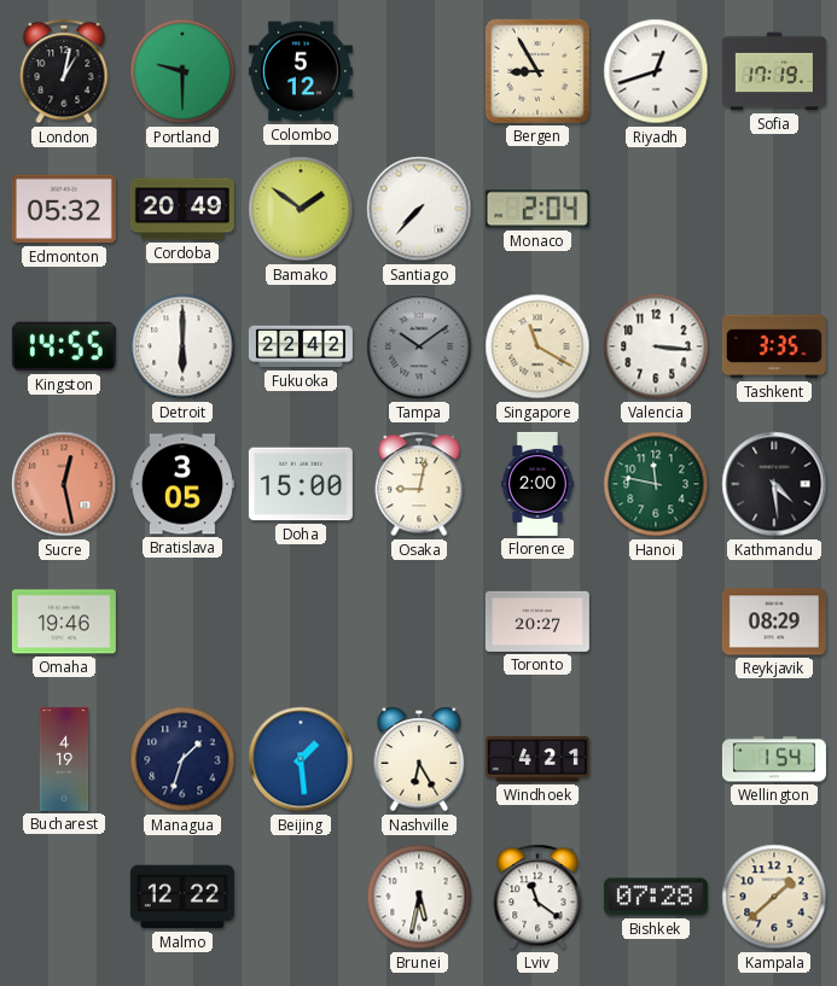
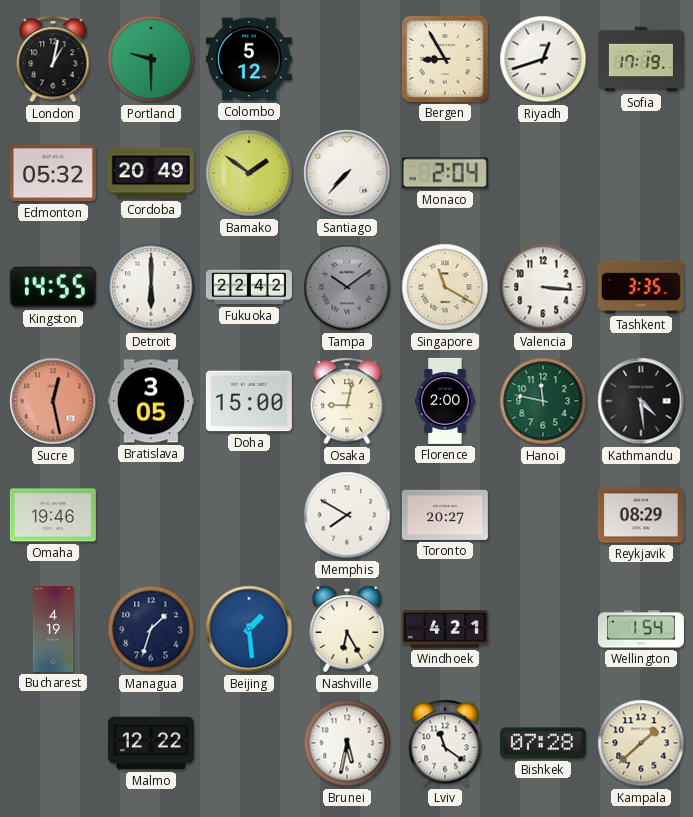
Memphis: none -> 7:50 (347, 515)
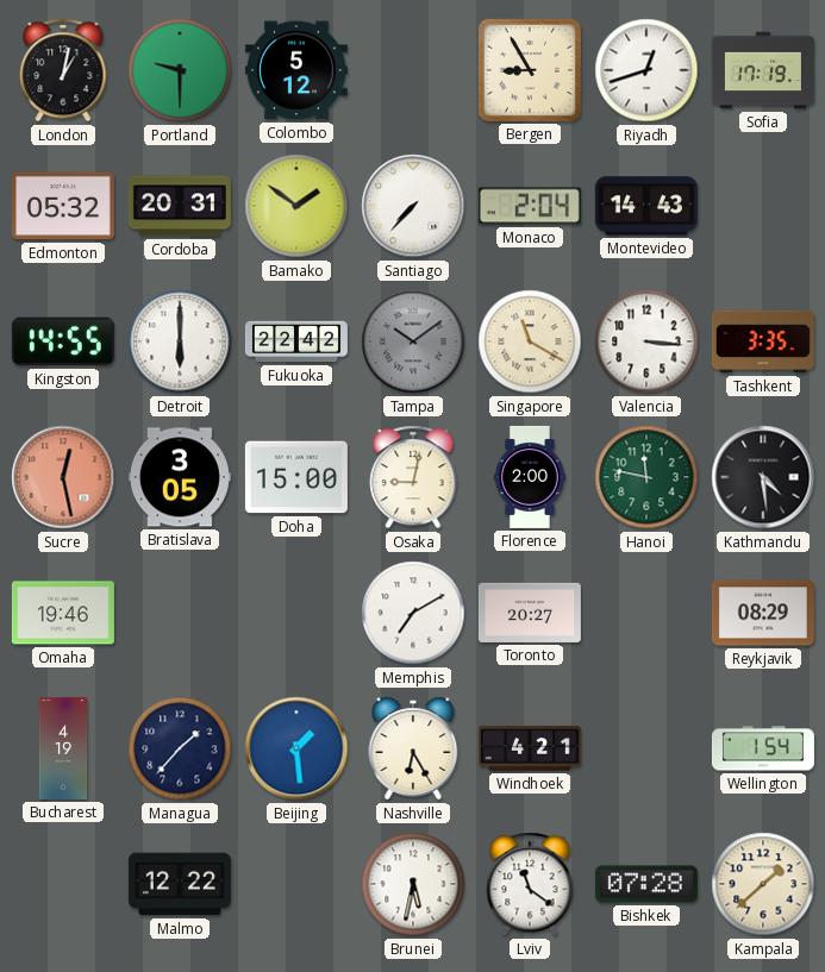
Cordoba: 20:49 -> 20:31 (180, 206)
Montevideo: none -> 14:43 (646, 206)
Memphis: 7:50 -> 7:10 (413, 613)
Managua: 1:33 -> 1:37 (180, 748)
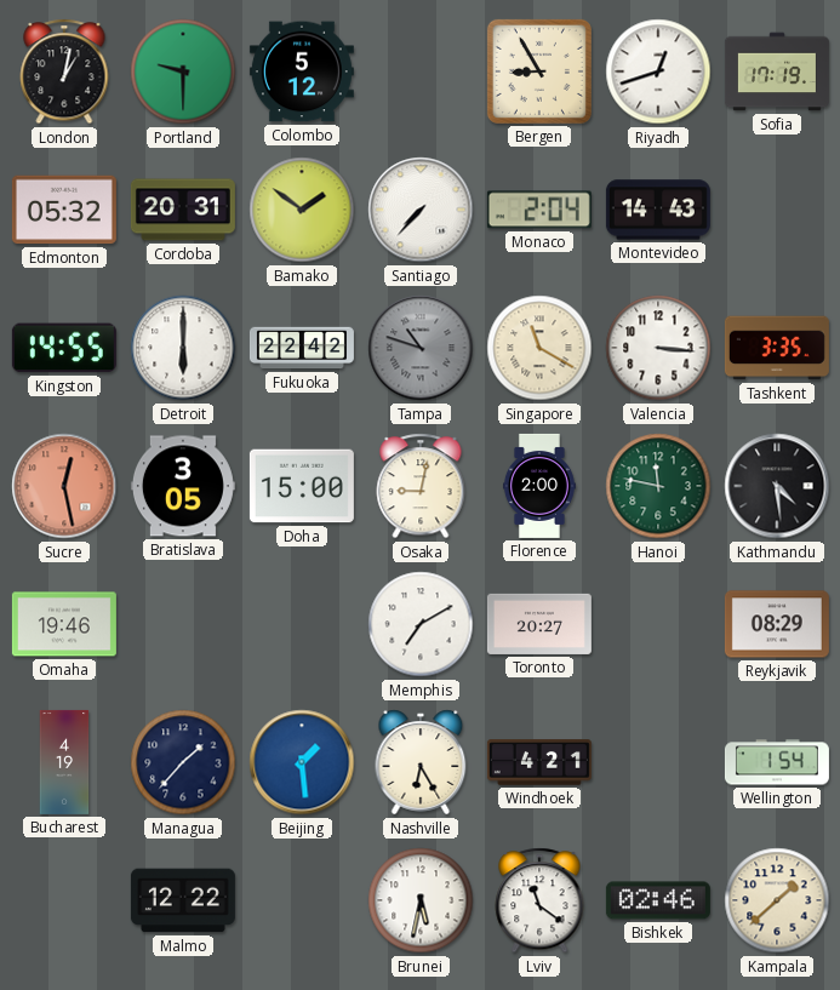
Tampa: 10:09 -> 10:48 (421, 348)
Bishkek: 07:28 -> 02:46 (658, 900)
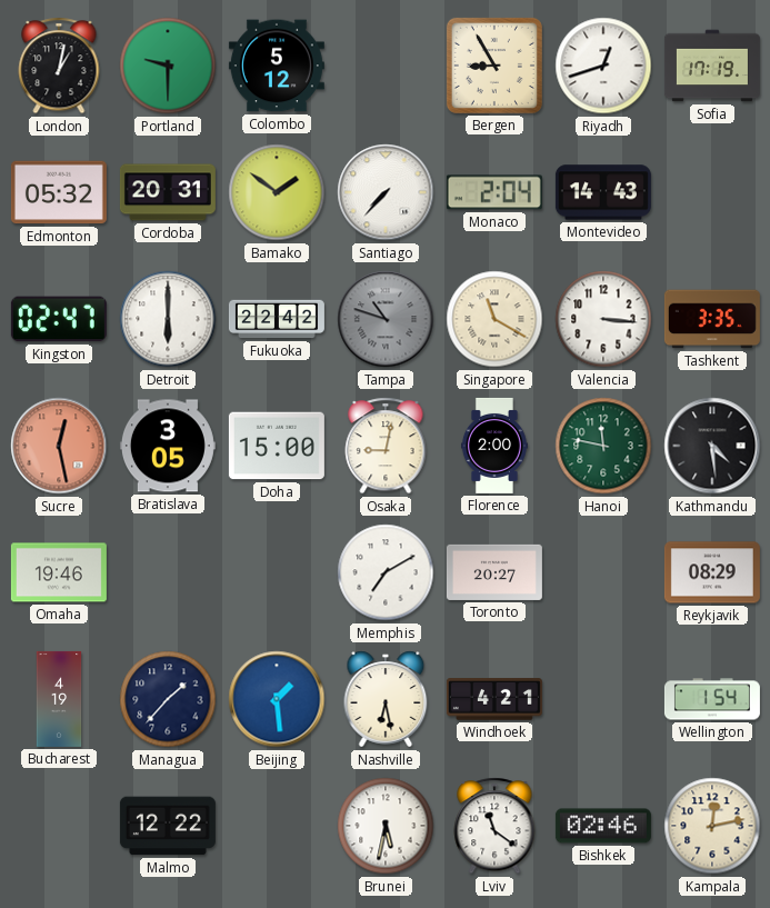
Kingston: 14:55 -> 02:47 (59, 319)
Nashville: 6:25 -> 6:28 (386, 699)
Kampala: 1:38 -> 12:13 (712, 826)
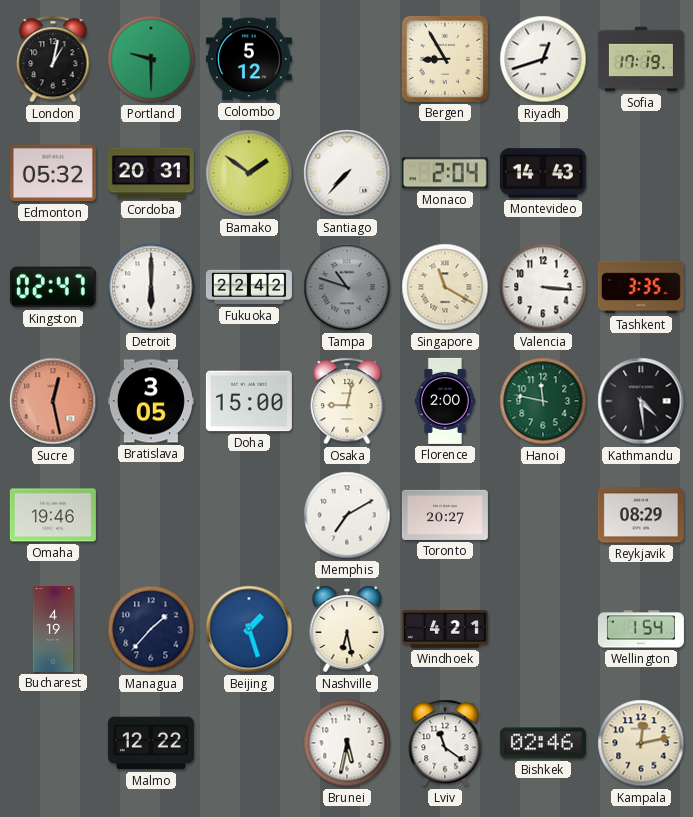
Beijing: 1:29 -> 1:27 (249, 629)
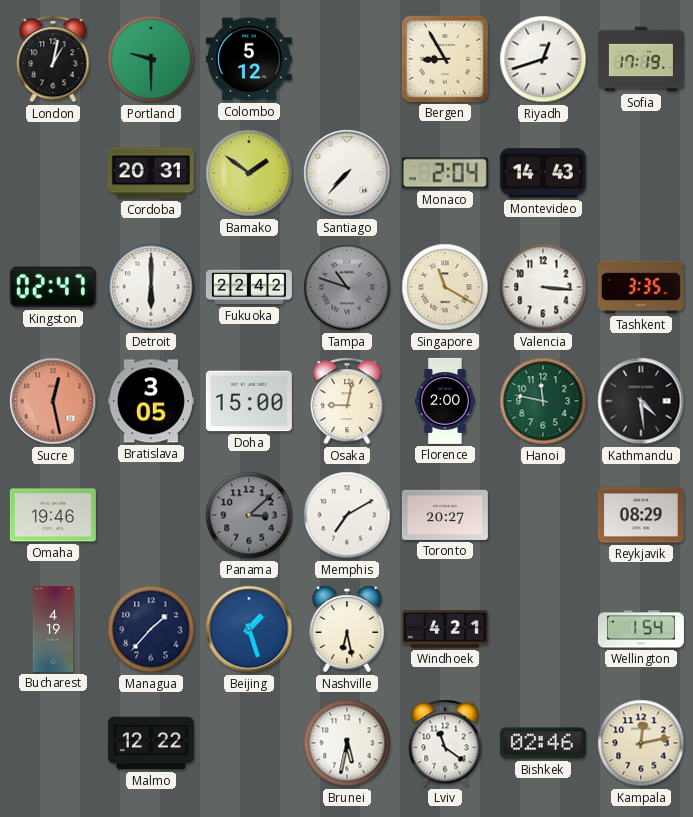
Edmonton: 05:32 -> none (53, 173)
Panama: none -> 3:08 (249, 515)
